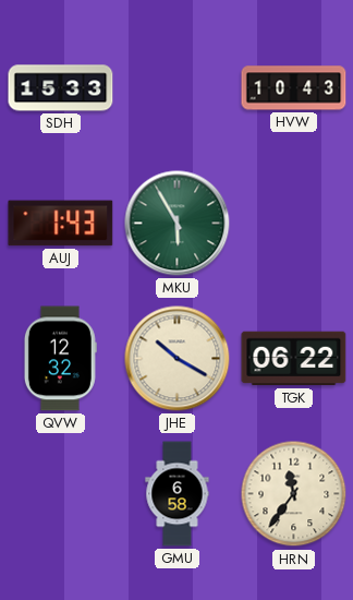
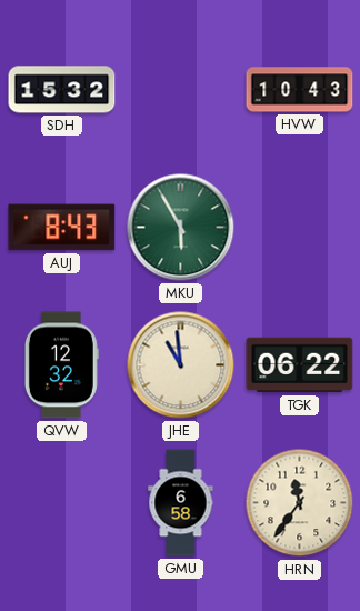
SDH: 15:33 -> 15:32 (62, 90)
AUJ: 1:43 -> 8:43 (62, 228)
JHE: 10:20 -> 10:59 (181, 365)
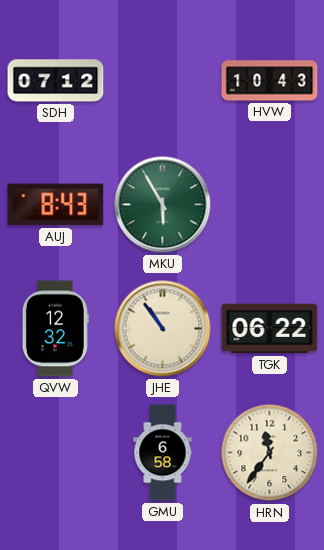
SDH: 15:32 -> 07:12 (56, 81)
JHE: 10:59 -> 10:54 (163, 329)
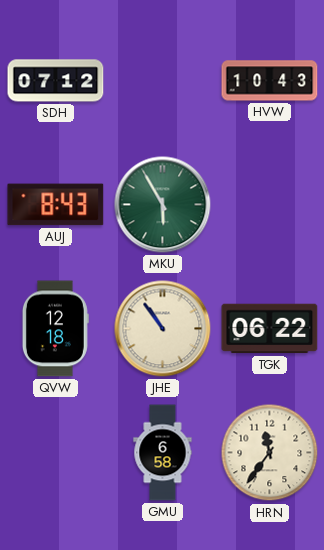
QVW: 12:32 -> 12:18 (55, 329)
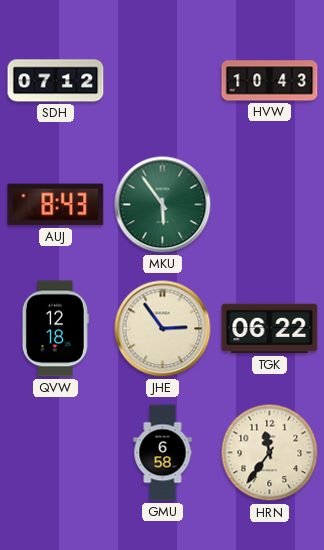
MKU: 5:55 -> 5:54 (163, 205)
JHE: 10:54 -> 2:54 (163, 329)
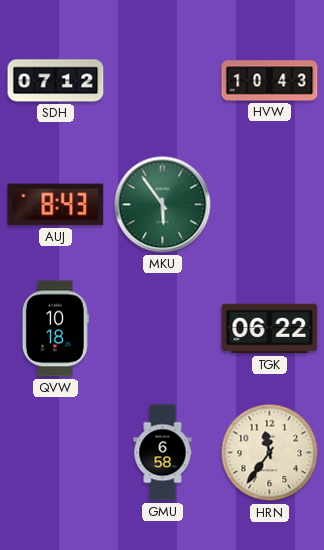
QVW: 12:18 -> 10:18 (55, 329)
JHE: 2:54 -> none (163, 329)
